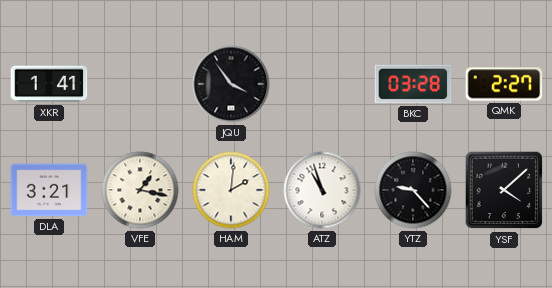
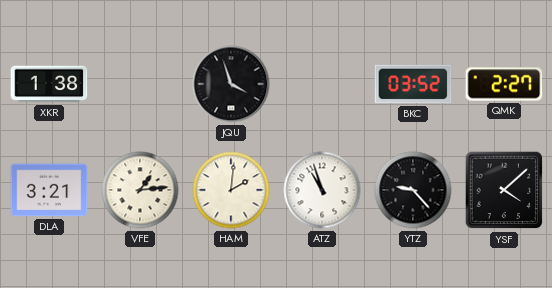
XKR: 1:41 -> 1:38 (49, 84)
JQU: 3:54 -> 3:57 (231, 84)
BKC: 03:28 -> 03:52 (413, 84)
VFE: 1:17 -> 1:14 (140, 190)
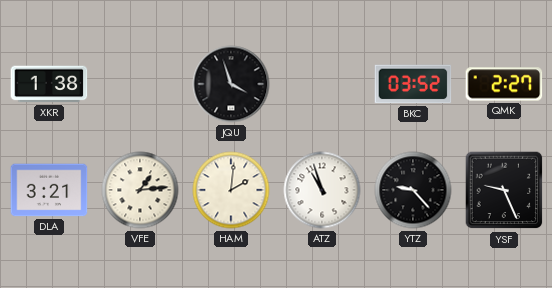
YSF: 4:08 -> 9:26 (504, 190)
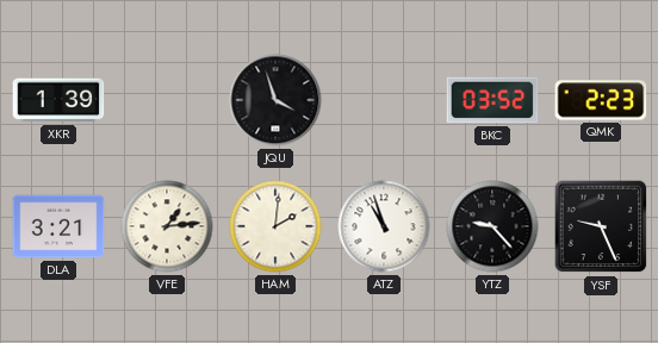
XKR: 1:38 -> 1:39 (58, 100)
QMK: 2:27 -> 2:23 (601, 100)
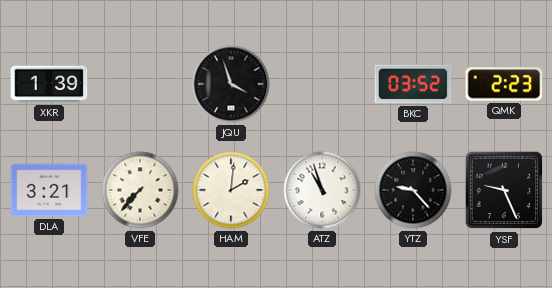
VFE: 1:14 -> 7:37 (140, 190)
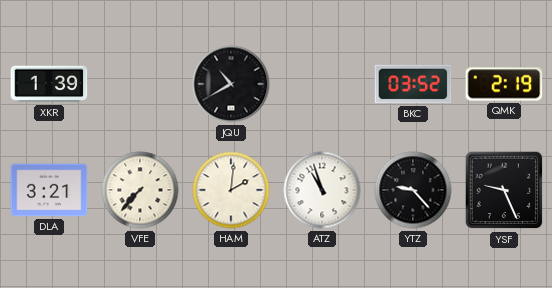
JQU: 3:57 -> 10:40 (231, 84)
QMK: 2:23 -> 2:19 (504, 84)
